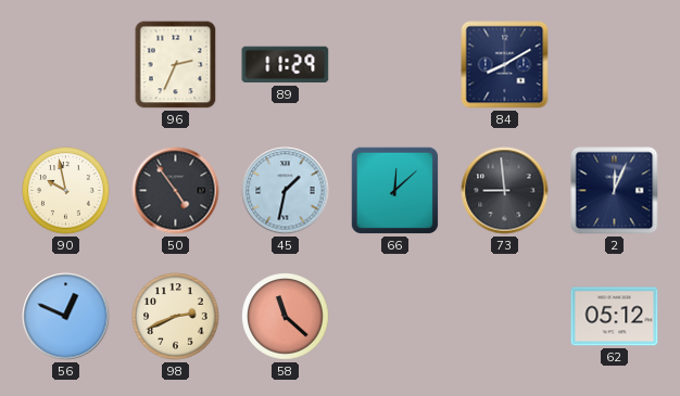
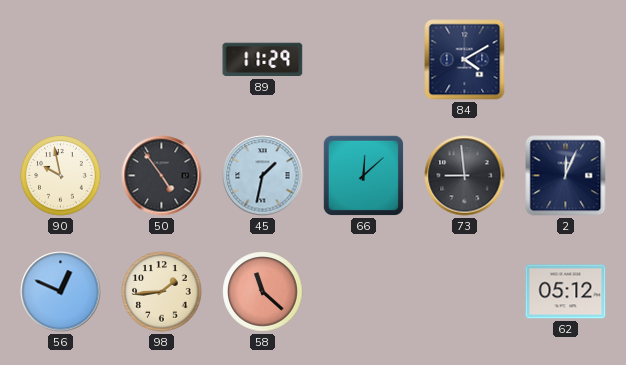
96: 2:34 -> none (176, 65)
84: 8:10 -> 4:10 (465, 60)
98: 2:41 -> 1:44 (162, 292)
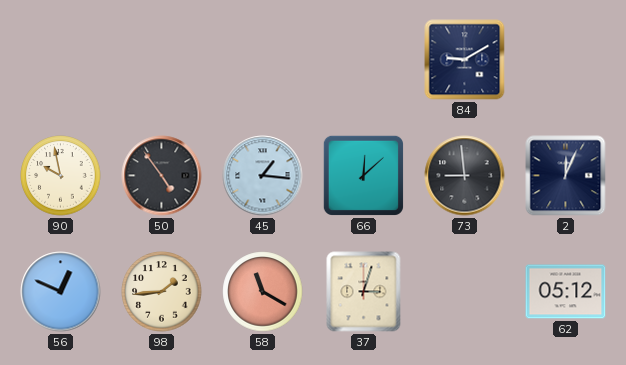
89: 11:29 -> none (263, 60)
84: 4:10 -> 9:10 (465, 60)
45: 1:32 -> 1:16 (263, 176)
58: 11:22 -> 11:20 (263, 292)
37: none -> 3:03 (364, 292)
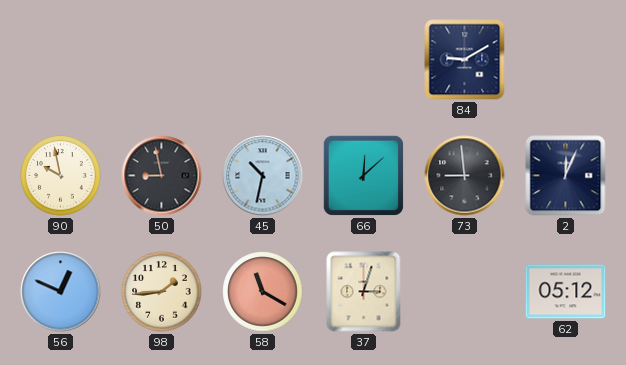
50: 4:54 -> 8:58 (162, 176)
45: 1:16 -> 10:32 (263, 176)
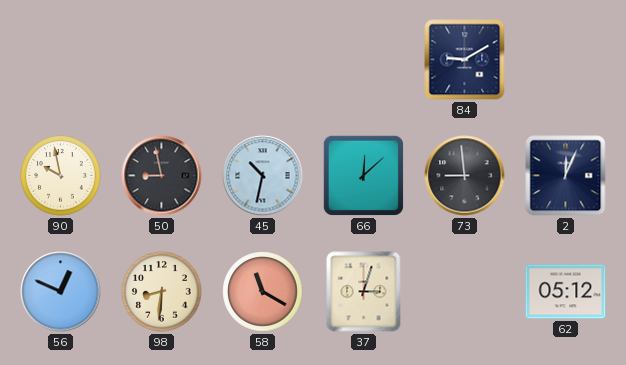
98: 1:44 -> 8:31 (162, 292)
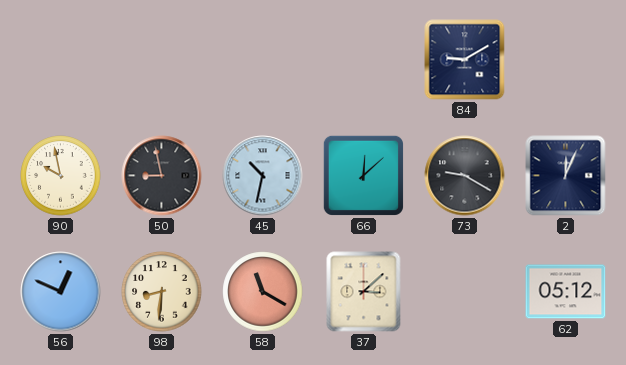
73: 8:59 -> 9:20 (465, 176)
37: 3:03 -> 3:08 (364, 292)
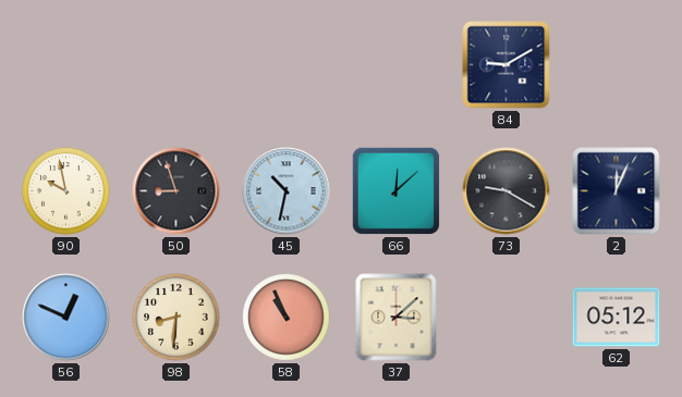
50: 8:58 -> 8:57 (176, 191)
58: 11:20 -> 10:56 (287, 318)
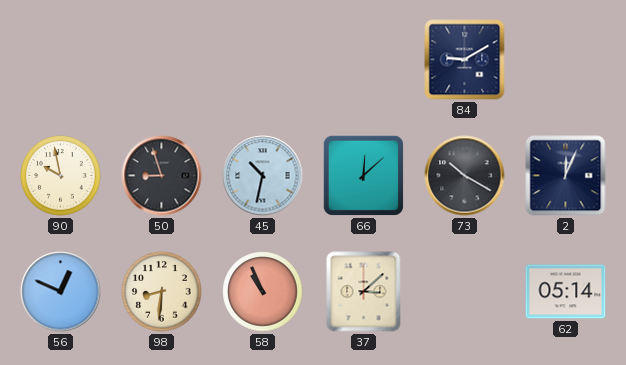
73: 9:20 -> 10:20 (465, 176)
62: 05:12 -> 05:14 (566, 292)
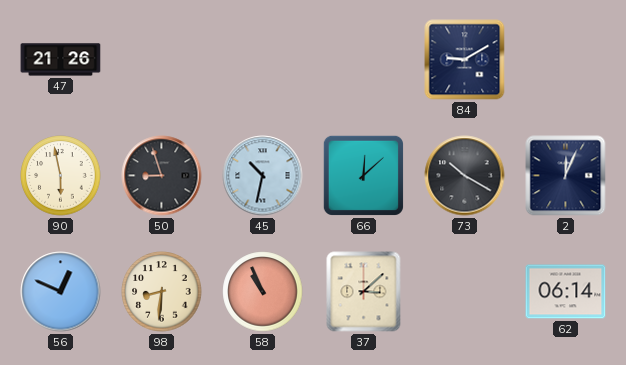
47: none -> 21:26 (61, 60)
90: 9:58 -> 5:58 (61, 176)
62: 05:14 -> 06:14 (566, 292)
